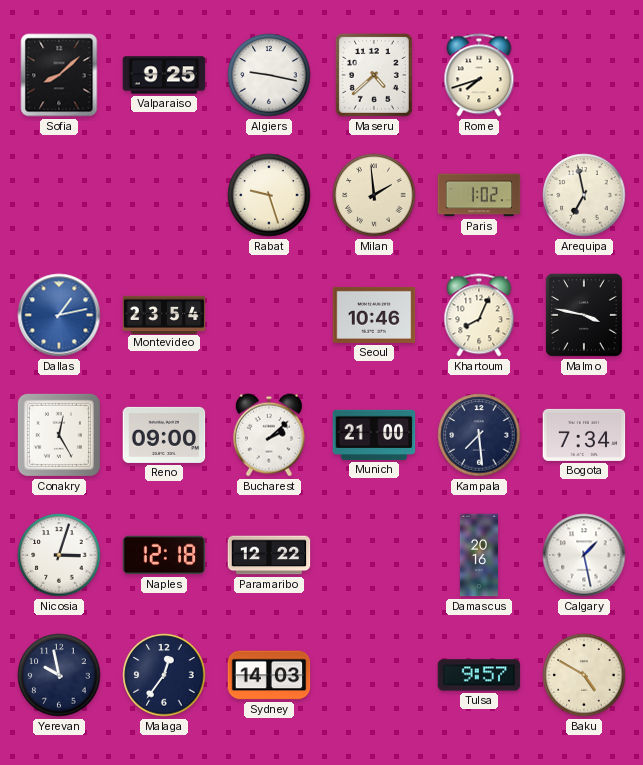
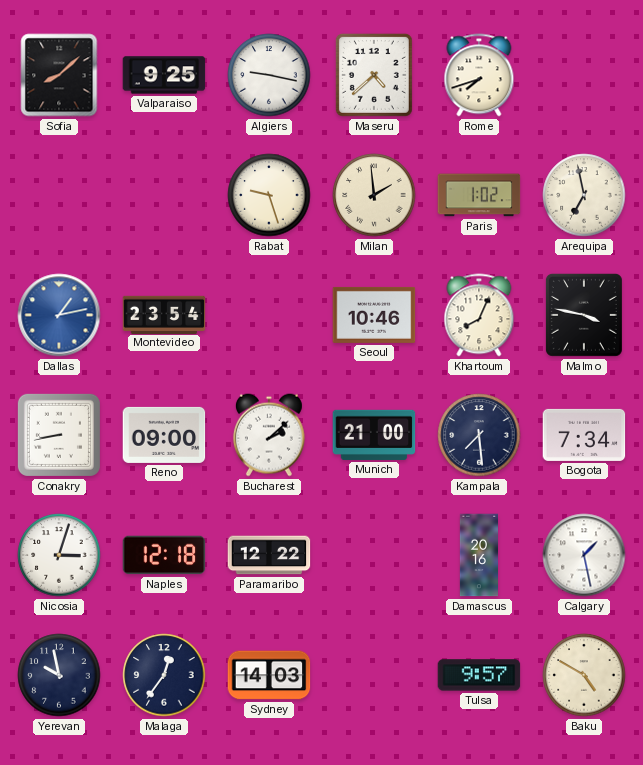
Conakry: 12:25 -> 8:43 (59, 435)
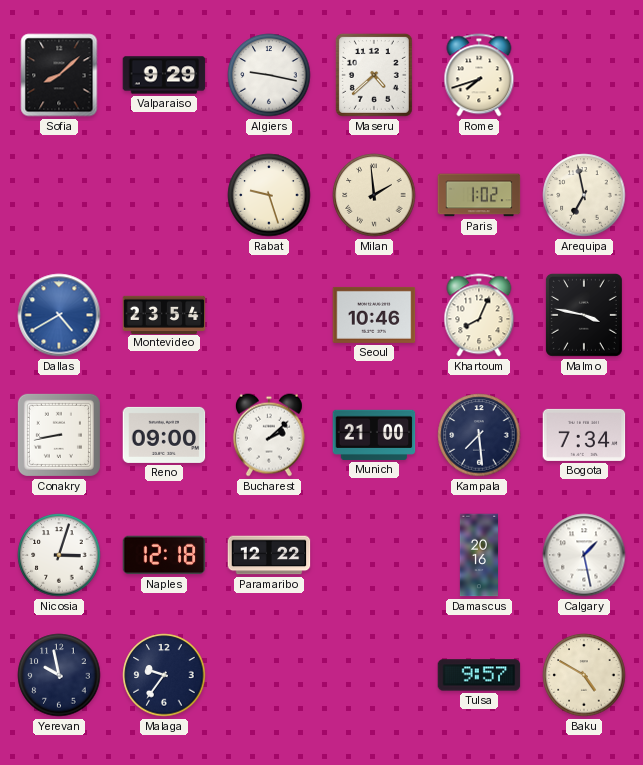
Valparaiso: 9:25 -> 9:29 (164, 75)
Dallas: 1:13 -> 4:40 (59, 315)
Malaga: 12:36 -> 9:36 (164, 675)
Sydney: 14:03 -> none (269, 675)
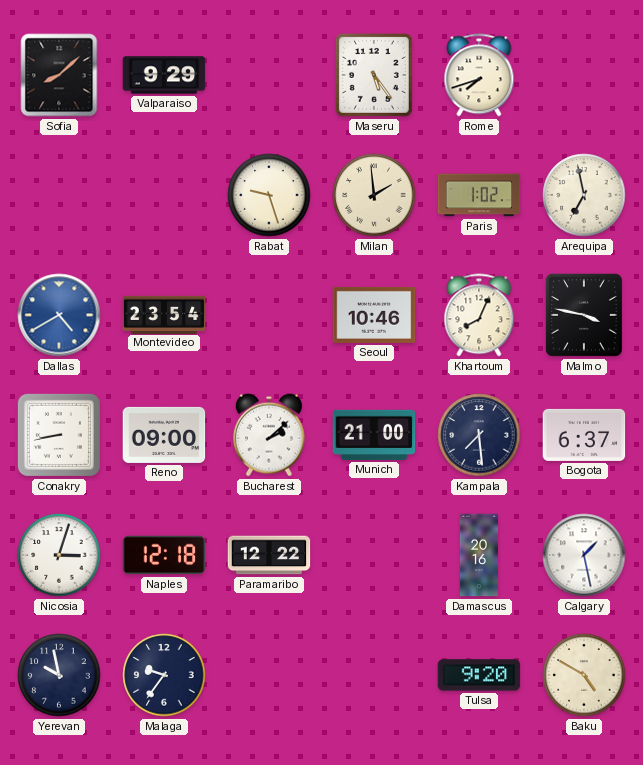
Algiers: 9:17 -> none (269, 75)
Maseru: 4:38 -> 5:24 (374, 75)
Bogota: 7:34 -> 6:37 (584, 435)
Tulsa: 9:57 -> 9:20 (479, 675)
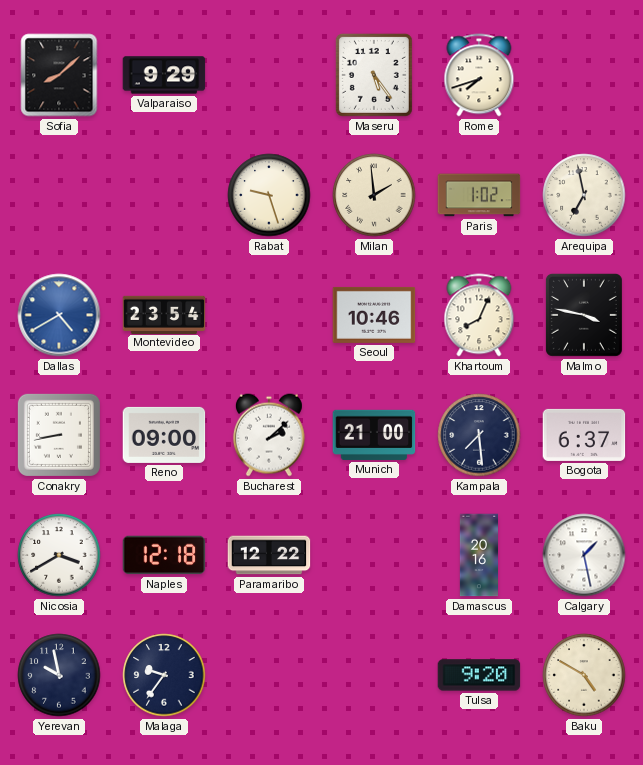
Nicosia: 3:03 -> 3:40 (59, 555)
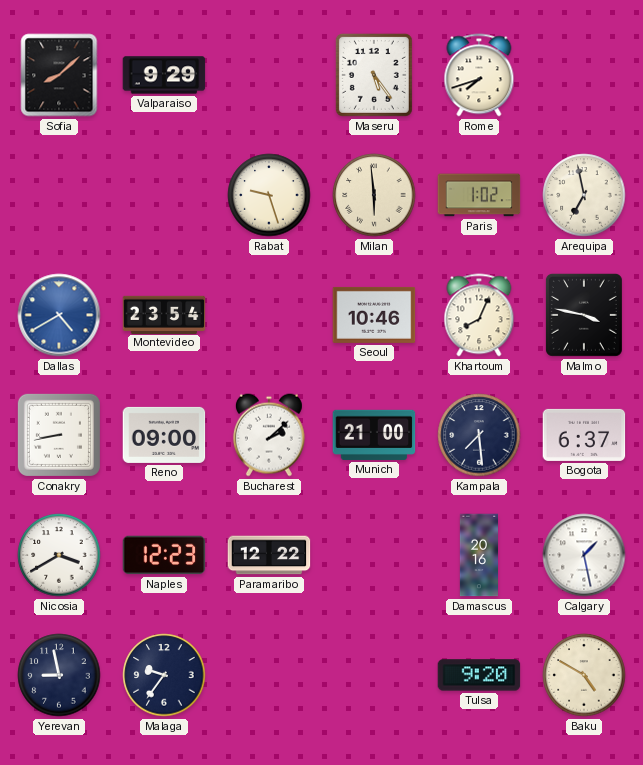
Milan: 1:59 -> 5:59 (374, 195)
Naples: 12:18 -> 12:23 (164, 555)
Yerevan: 9:58 -> 8:58 (59, 675)
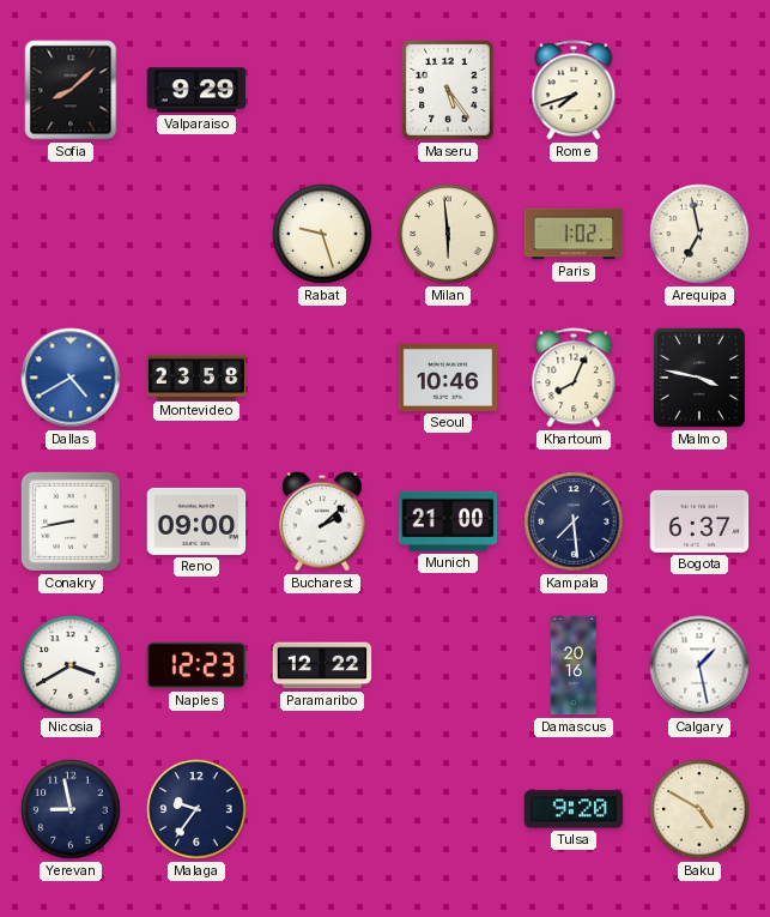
Montevideo: 23:54 -> 23:58 (196, 376)
